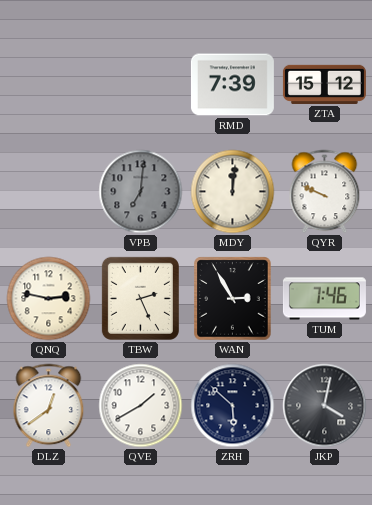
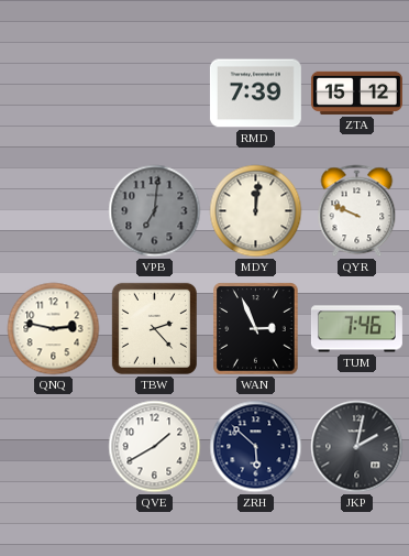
TBW: 2:26 -> 2:23 (154, 328)
WAN: 2:55 -> 2:56 (256, 329)
DLZ: 12:39 -> none (49, 406)
JKP: 4:02 -> 2:02 (357, 447)
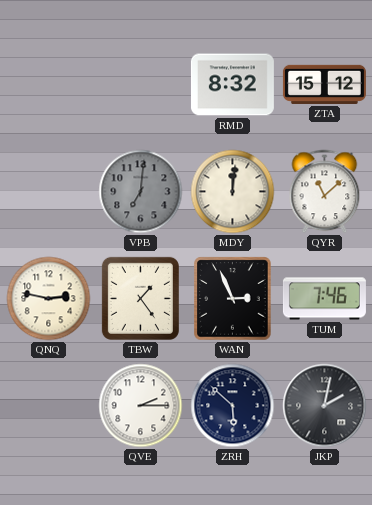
RMD: 7:39 -> 8:32 (232, 85)
QYR: 9:49 -> 11:08 (325, 192)
TBW: 2:23 -> 1:24 (140, 298)
QVE: 1:40 -> 2:15 (141, 406)
